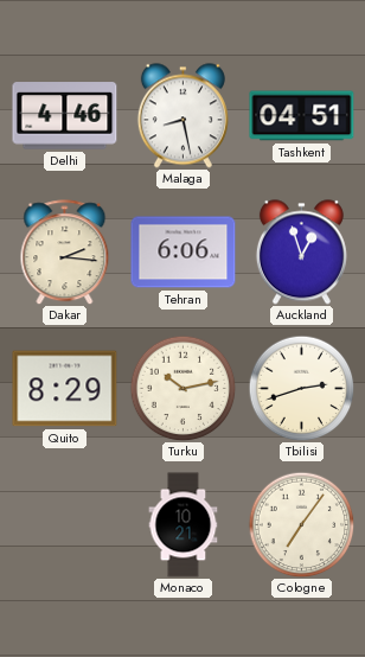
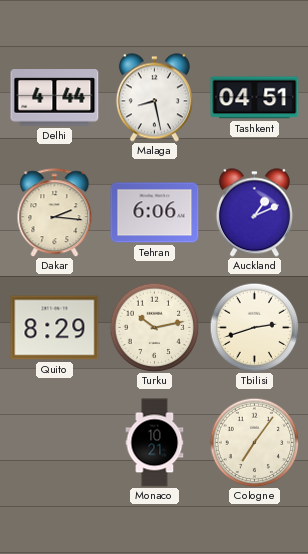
Delhi: 4:46 -> 4:44 (55, 98)
Auckland: 12:57 -> 1:11 (254, 213)
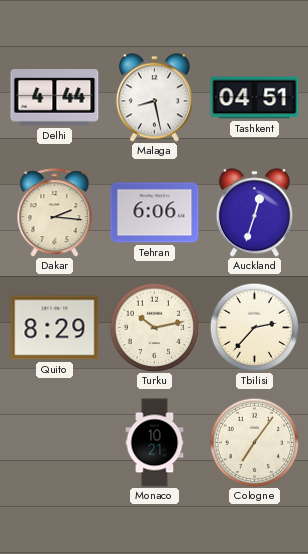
Auckland: 1:11 -> 12:33 (254, 213)
Tbilisi: 2:42 -> 2:37 (254, 327)
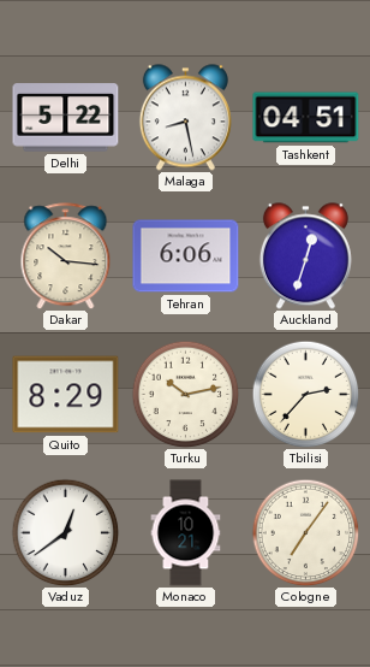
Delhi: 4:44 -> 5:22 (66, 118)
Dakar: 2:16 -> 10:16 (66, 256)
Vaduz: none -> 12:39 (65, 532)
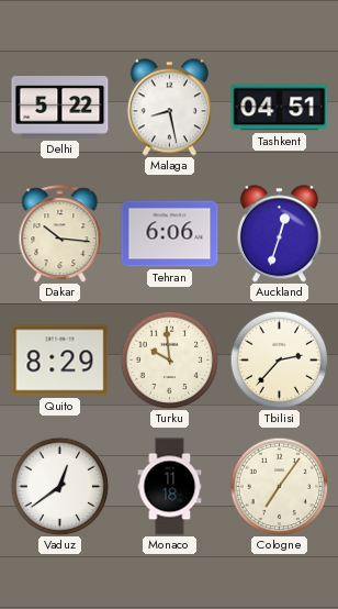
Turku: 10:13 -> 9:59 (169, 359)
Monaco: 10:21 -> 11:18 (170, 487)
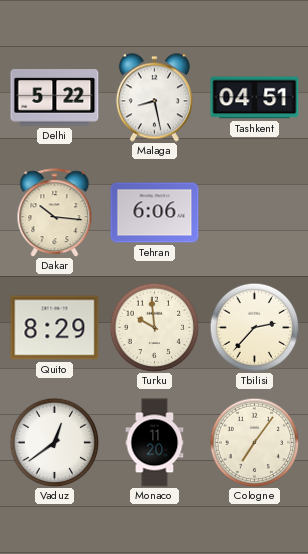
Auckland: 12:33 -> none (279, 234)
Monaco: 11:18 -> 11:20 (155, 443)
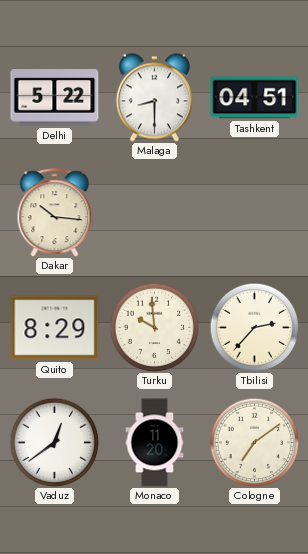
Malaga: 8:28 -> 8:30 (154, 98)
Tehran: 6:06 -> none (155, 213)
Cologne: 7:06 -> 7:09 (254, 442)
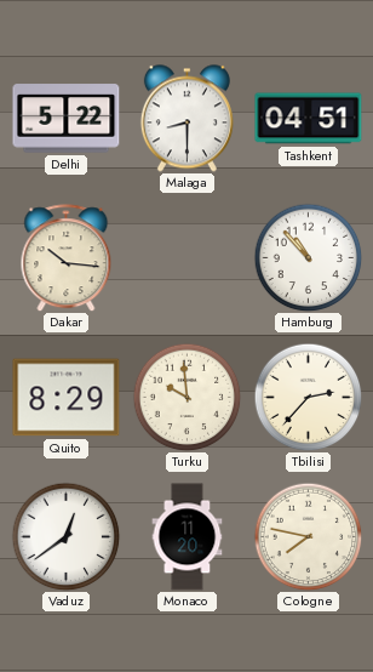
Hamburg: none -> 10:53 (308, 257)
Cologne: 7:09 -> 7:47 (308, 536)
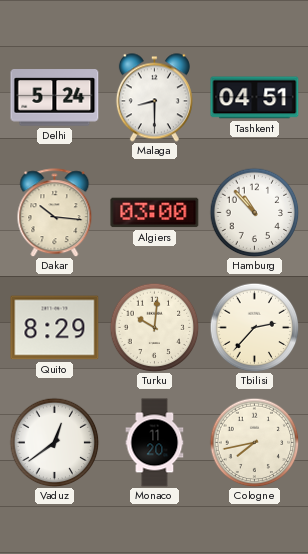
Delhi: 5:22 -> 5:24 (55, 98)
Algiers: none -> 03:00 (155, 213)
Turku: 9:59 -> 10:01 (154, 327)
Cologne: 7:47 -> 7:43 (254, 442)
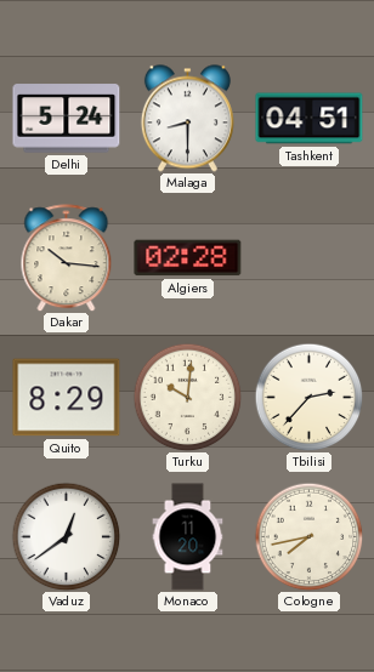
Algiers: 03:00 -> 02:28 (188, 258)
Hamburg: 10:53 -> none (254, 212)
